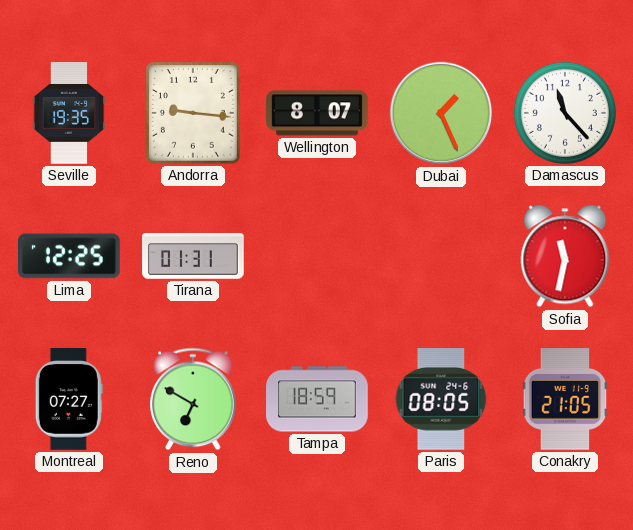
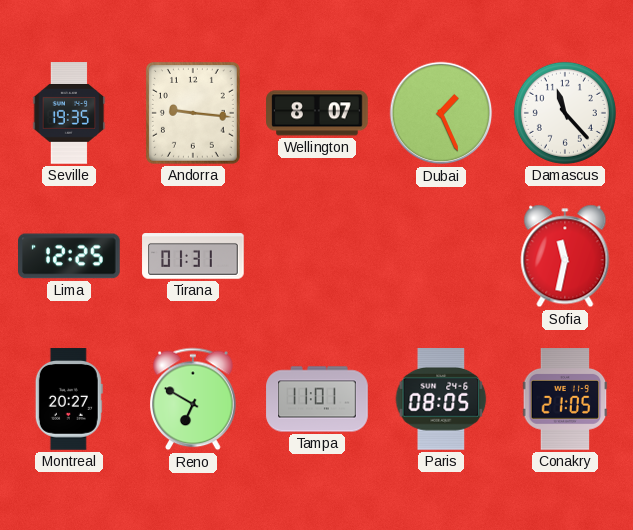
Montreal: 07:27 -> 20:27 (69, 399)
Tampa: 18:59 -> 11:01 (317, 399)
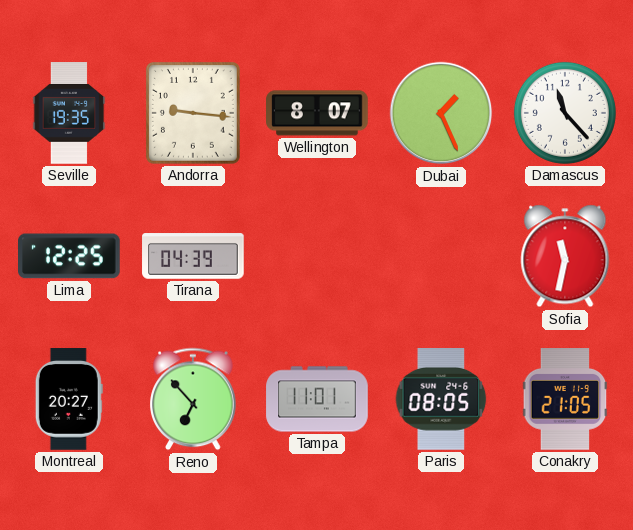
Tirana: 01:31 -> 04:39 (193, 256)
Reno: 6:50 -> 6:53 (193, 399)
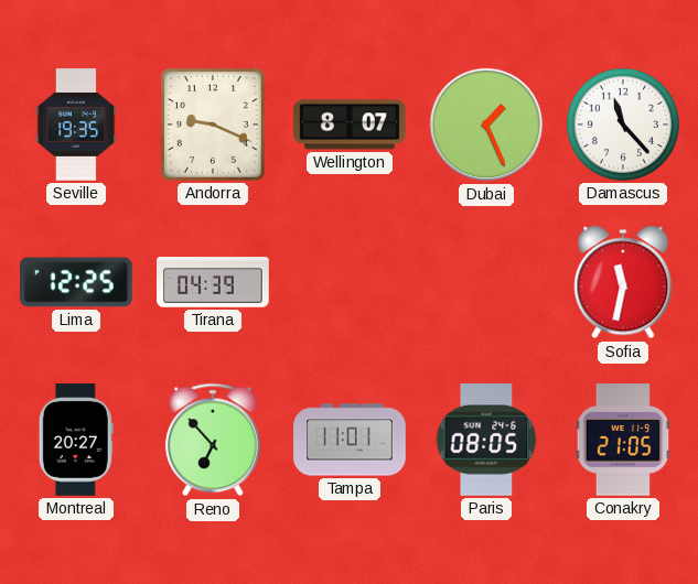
Andorra: 9:16 -> 9:19 (213, 125)
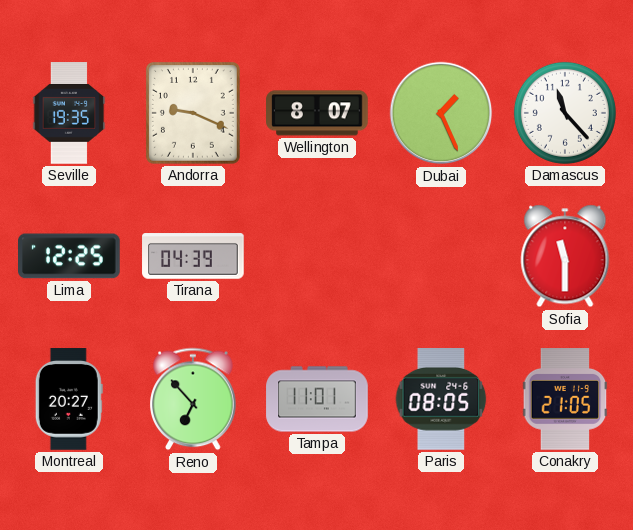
Sofia: 11:32 -> 11:30 (565, 256)
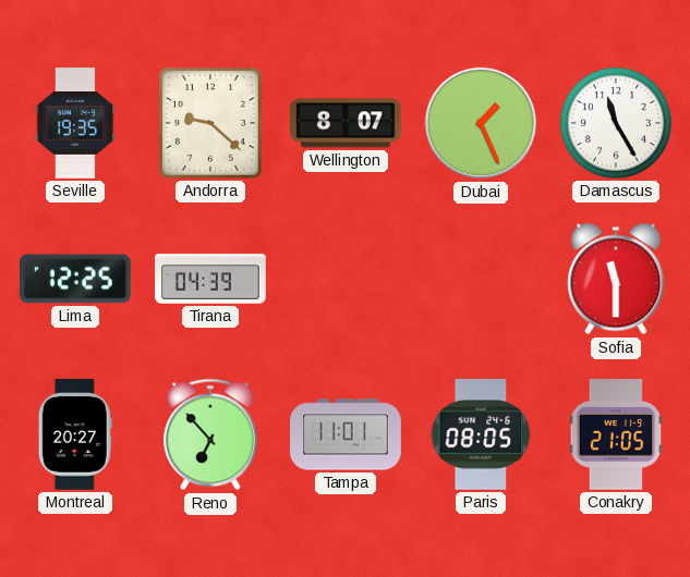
Andorra: 9:19 -> 9:22 (210, 123)
Damascus: 11:23 -> 11:25 (616, 123)
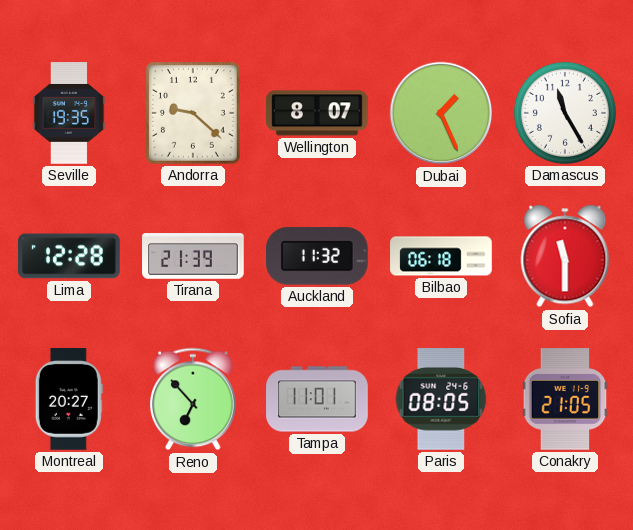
Lima: 12:25 -> 12:28 (70, 256)
Tirana: 04:39 -> 21:39 (193, 256)
Auckland: none -> 11:32 (318, 256)
Bilbao: none -> 06:18 (441, 256)
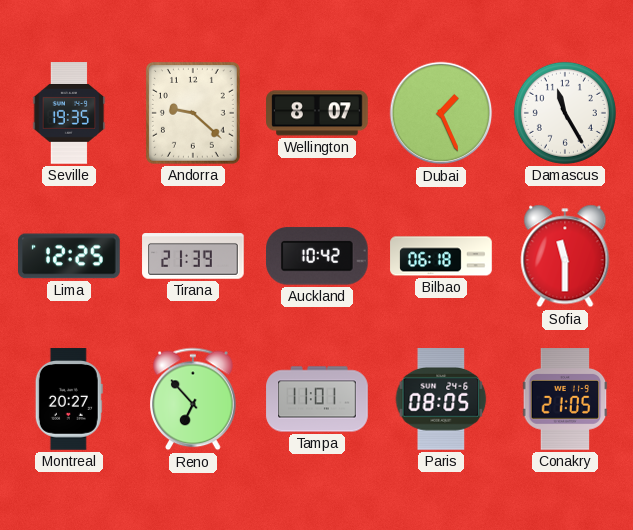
Lima: 12:28 -> 12:25 (70, 256)
Auckland: 11:32 -> 10:42 (318, 256)
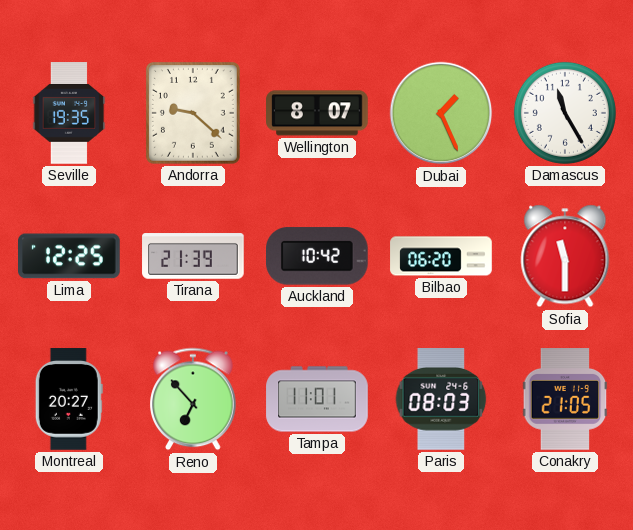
Bilbao: 06:18 -> 06:20 (441, 256)
Paris: 08:05 -> 08:03 (441, 400)
